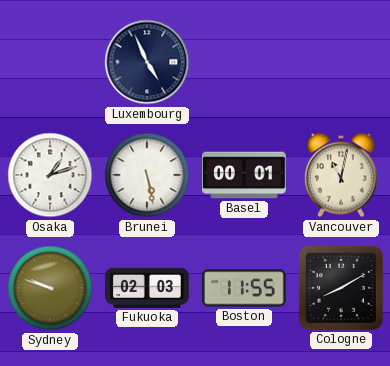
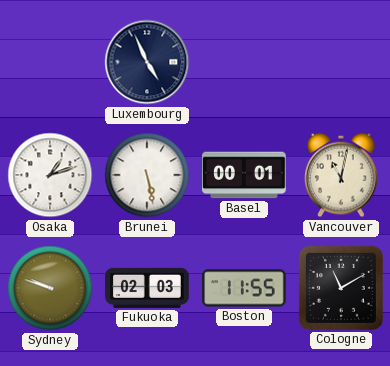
Cologne: 8:10 -> 11:10 (341, 288)
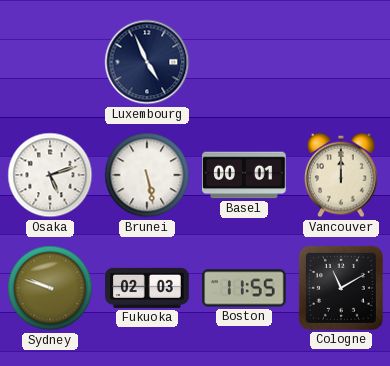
Osaka: 1:12 -> 5:12 (50, 175)
Vancouver: 11:02 -> 12:00 (342, 175)
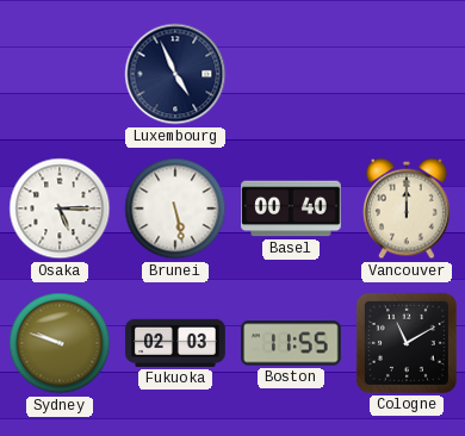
Osaka: 5:12 -> 5:15 (60, 208)
Basel: 00:01 -> 00:40 (291, 208)
